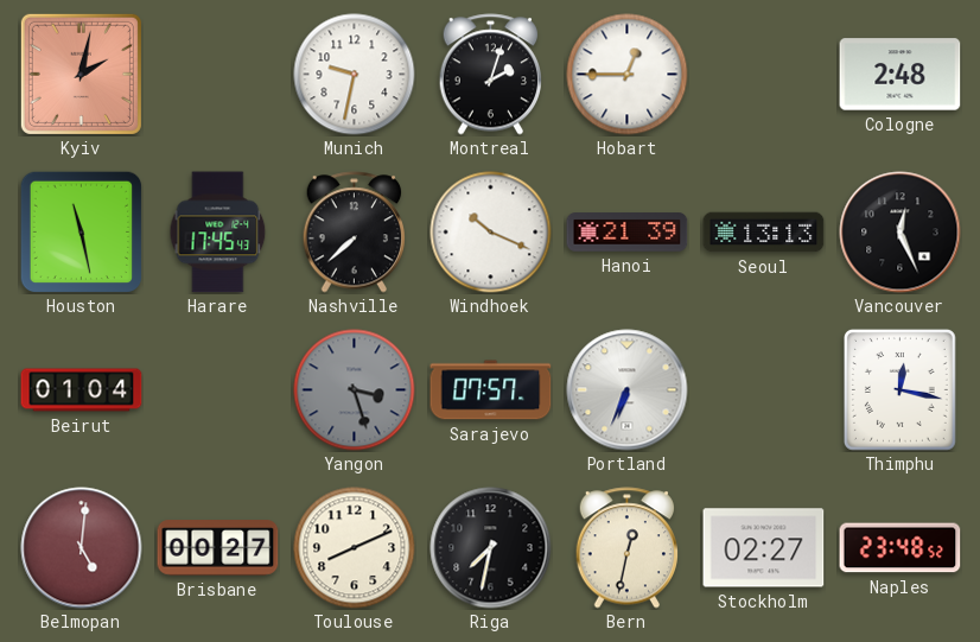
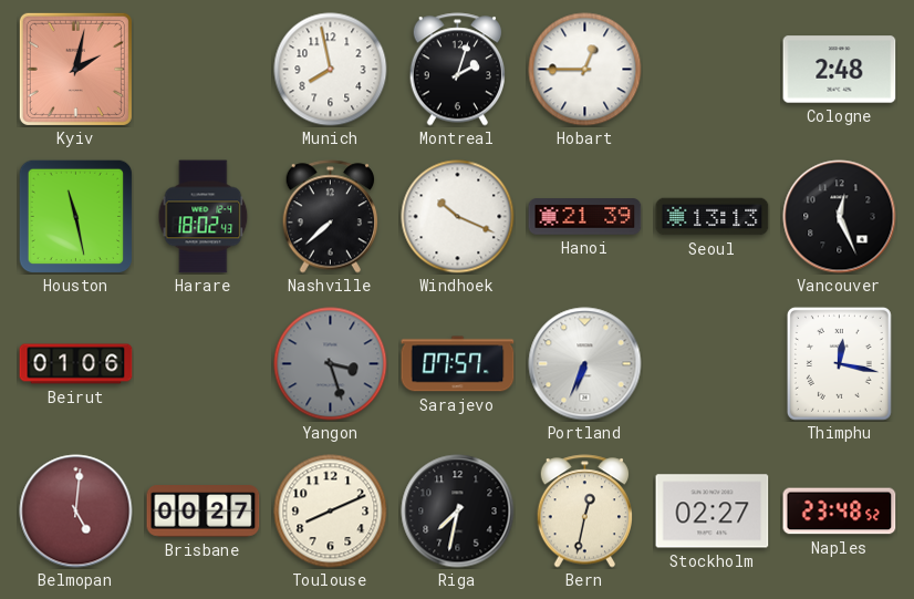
Munich: 9:32 -> 7:58 (331, 70)
Harare: 17:45 -> 18:02 (204, 217)
Beirut: 01:04 -> 01:06 (76, 364)
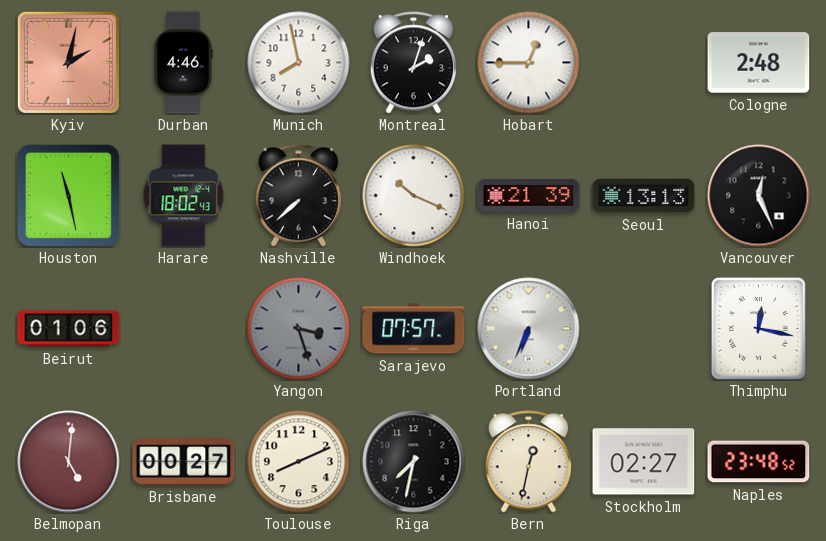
Durban: none -> 4:46 (183, 63)
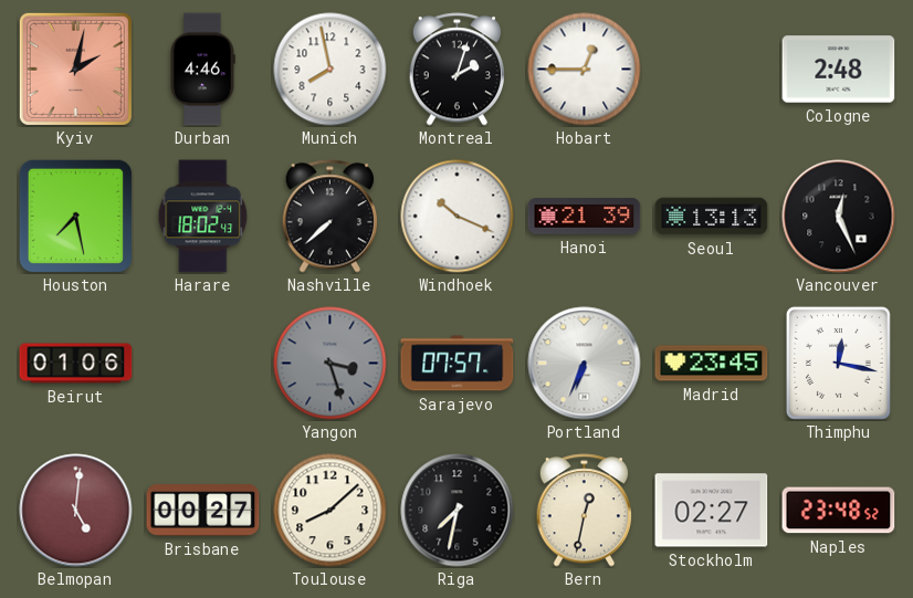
Houston: 11:28 -> 7:28 (75, 216)
Madrid: none -> 23:45 (712, 364)
Toulouse: 8:11 -> 8:08 (330, 511)
